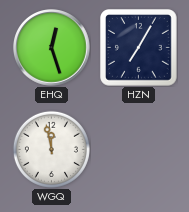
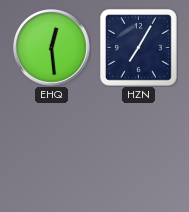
EHQ: 12:27 -> 12:29 (52, 48)
WGQ: 11:58 -> none (51, 149)
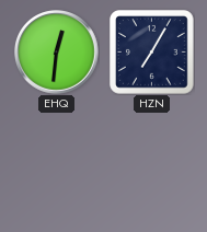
EHQ: 12:29 -> 12:31 (57, 53)
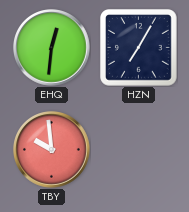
TBY: none -> 9:59 (52, 150)
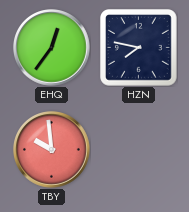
EHQ: 12:31 -> 12:36 (52, 48)
HZN: 7:05 -> 7:47 (139, 48)
